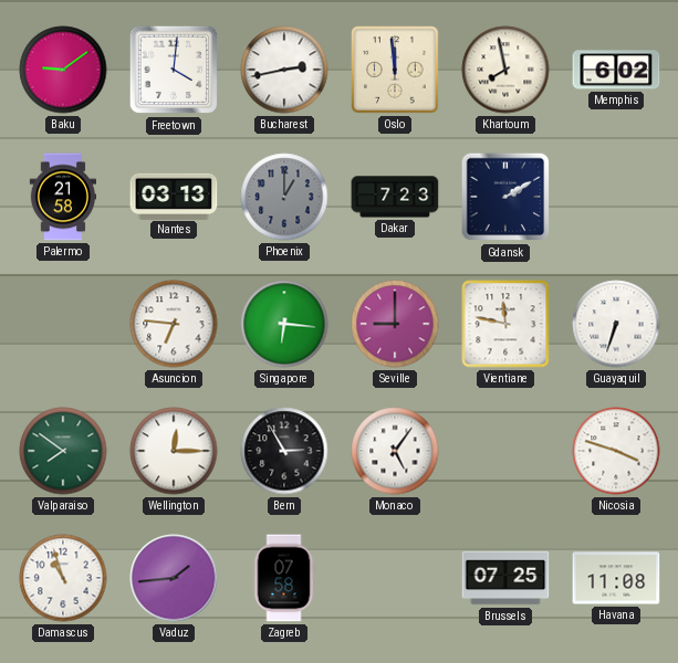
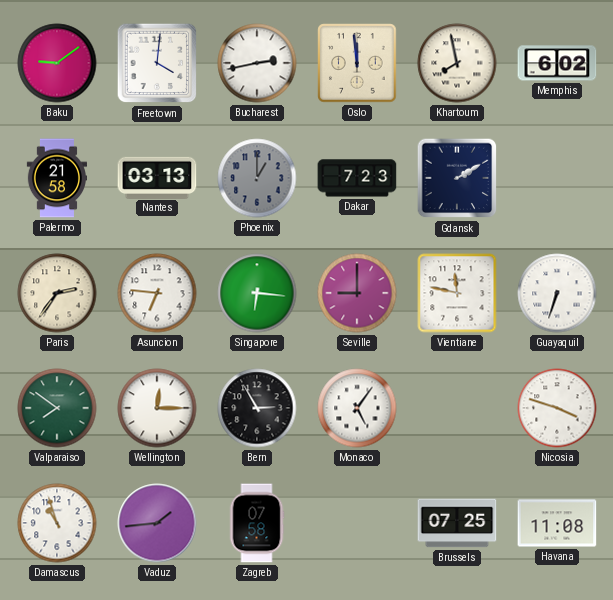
Paris: none -> 2:36 (57, 293)
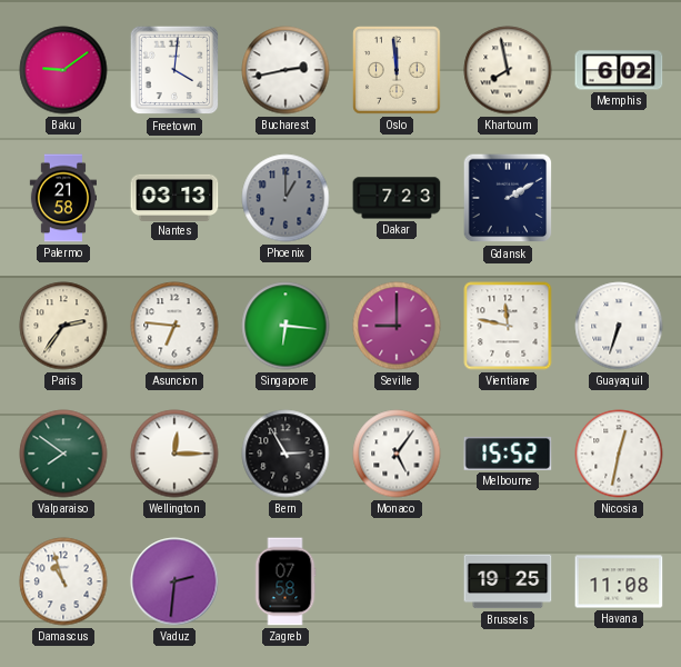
Melbourne: none -> 15:52 (508, 454)
Nicosia: 3:48 -> 12:32 (619, 454)
Vaduz: 1:44 -> 2:31 (174, 581)
Brussels: 07:25 -> 19:25 (508, 581)
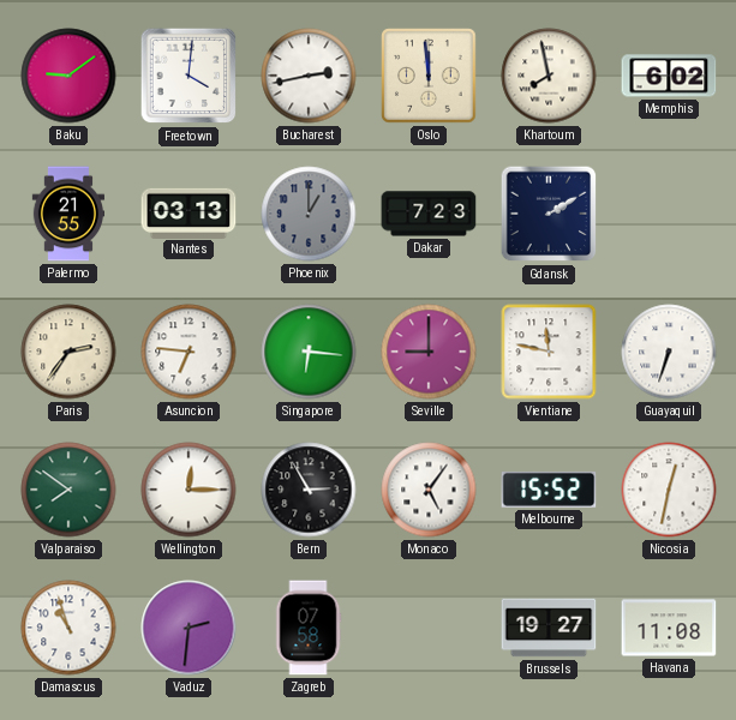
Palermo: 21:58 -> 21:55 (67, 214)
Brussels: 19:25 -> 19:27 (549, 628)
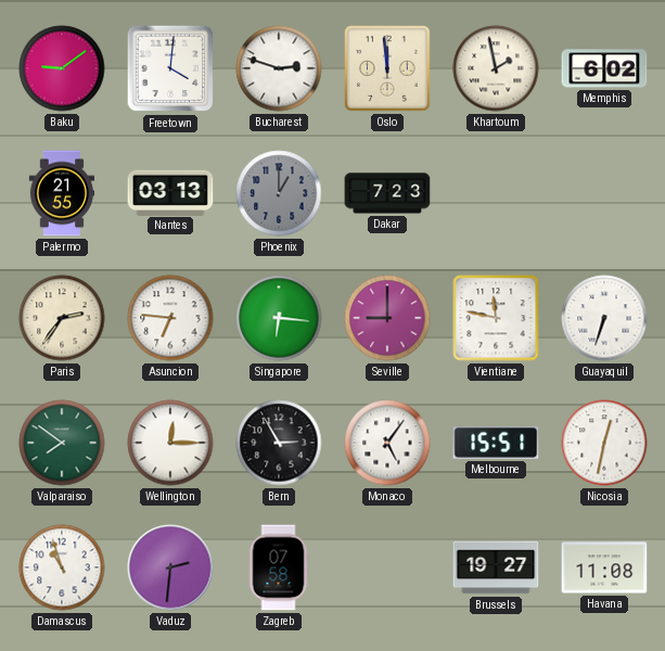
Bucharest: 2:43 -> 2:48 (279, 68)
Khartoum: 7:58 -> 1:58 (496, 68)
Gdansk: 2:10 -> none (549, 214)
Melbourne: 15:52 -> 15:51 (496, 443)
